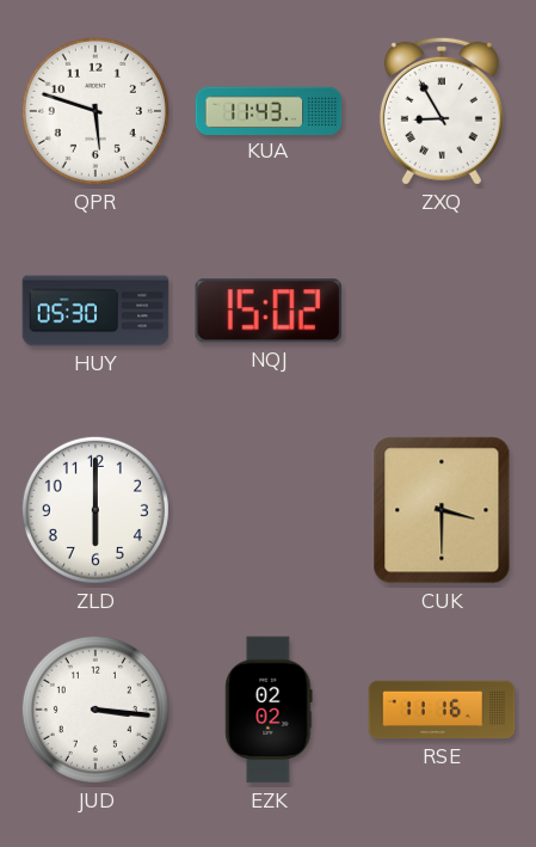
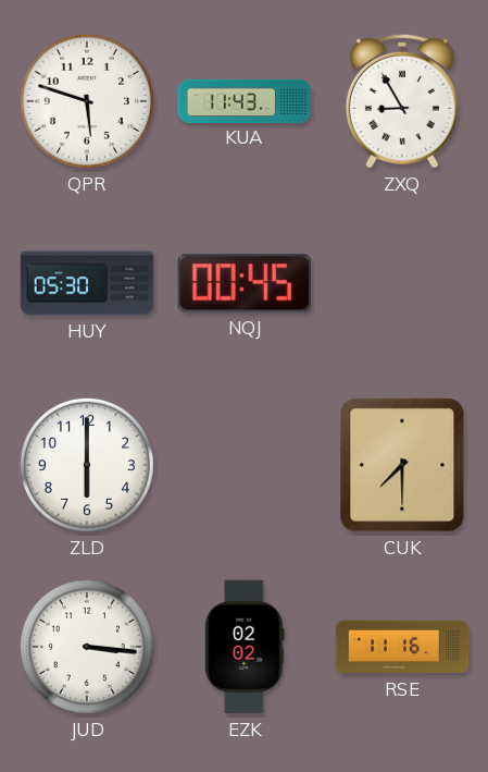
NQJ: 15:02 -> 00:45 (243, 283)
CUK: 3:30 -> 7:30 (402, 465)
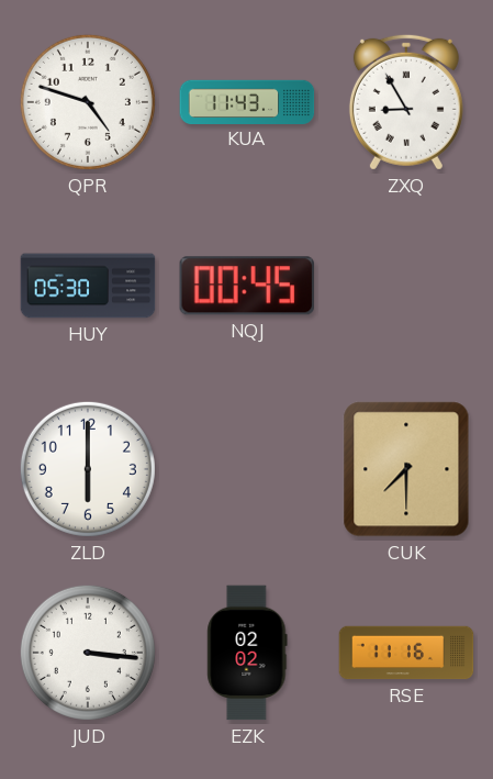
QPR: 5:48 -> 4:48 (88, 102)
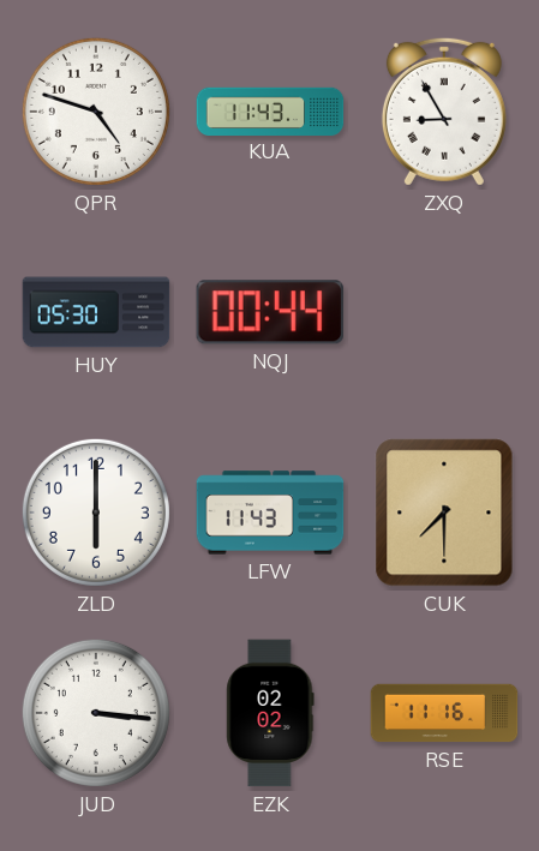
NQJ: 00:45 -> 00:44 (269, 312)
LFW: none -> 11:43 (270, 513)
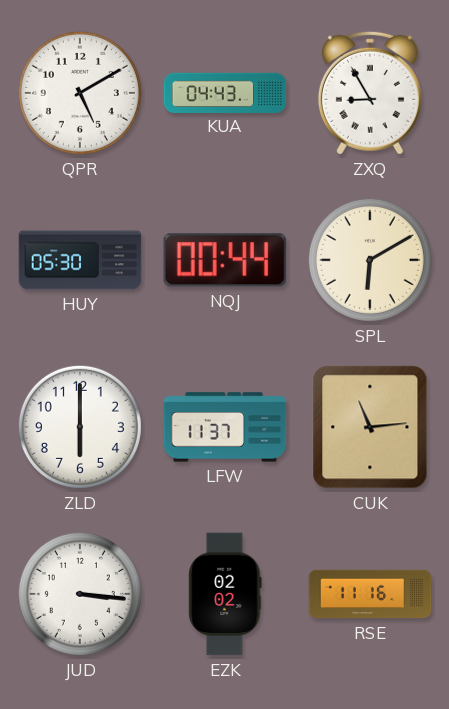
QPR: 4:48 -> 5:10 (80, 93)
KUA: 11:43 -> 04:43 (225, 92)
SPL: none -> 6:10 (370, 260)
LFW: 11:43 -> 11:37 (225, 427)
CUK: 7:30 -> 11:14 (370, 427)
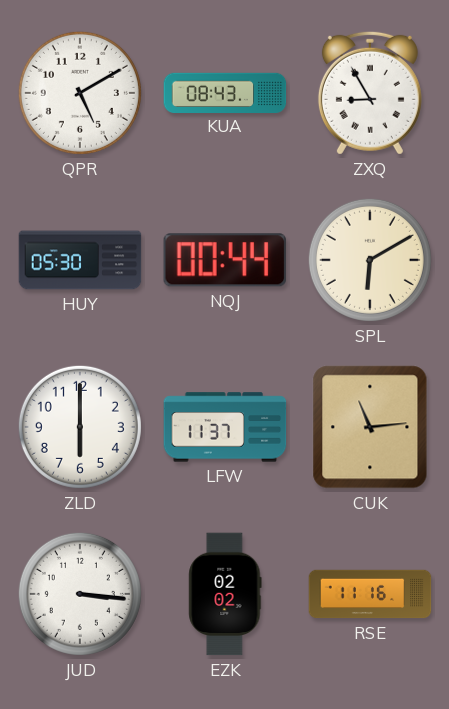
KUA: 04:43 -> 08:43 (225, 92)
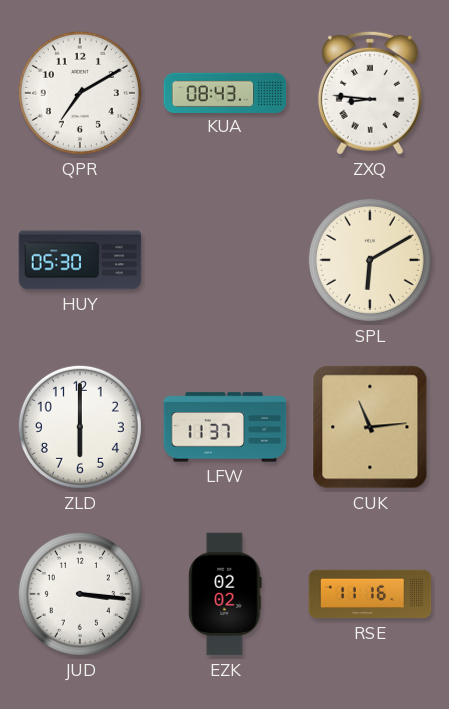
QPR: 5:10 -> 7:10 (80, 93)
ZXQ: 8:55 -> 8:46 (370, 93)
NQJ: 00:44 -> none (224, 260)
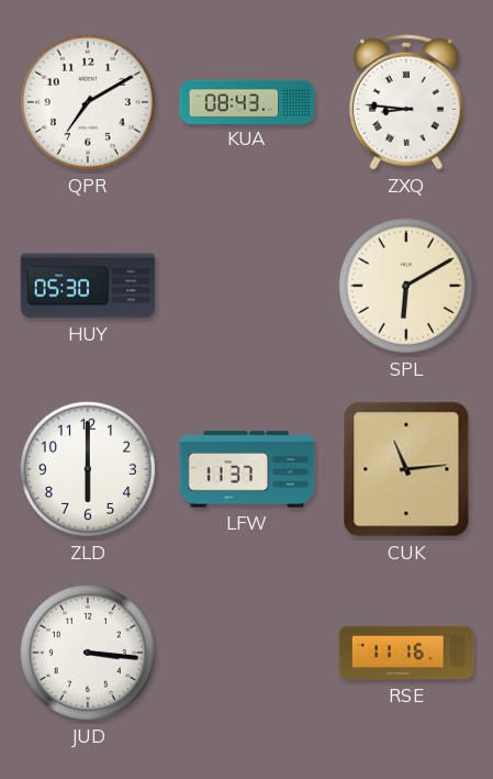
EZK: 02:02 -> none (225, 594)
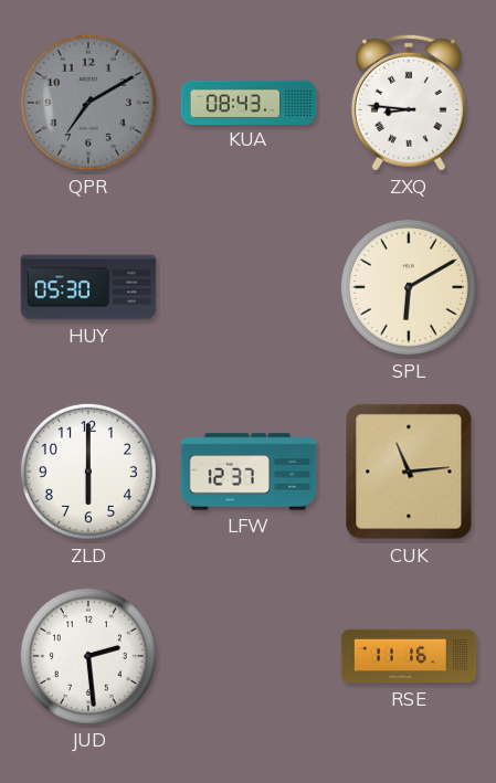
QPR dial: white -> grey (88, 103)
LFW: 11:37 -> 12:37 (249, 472)
JUD: 3:16 -> 2:29 (88, 656)
